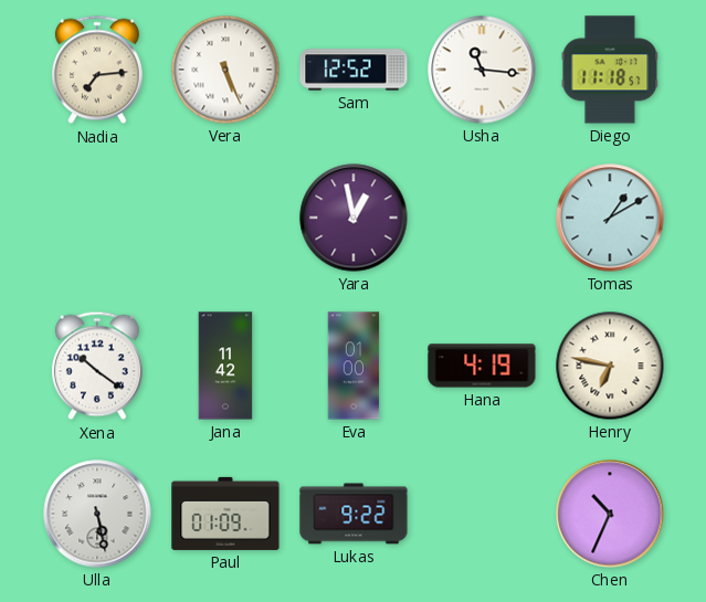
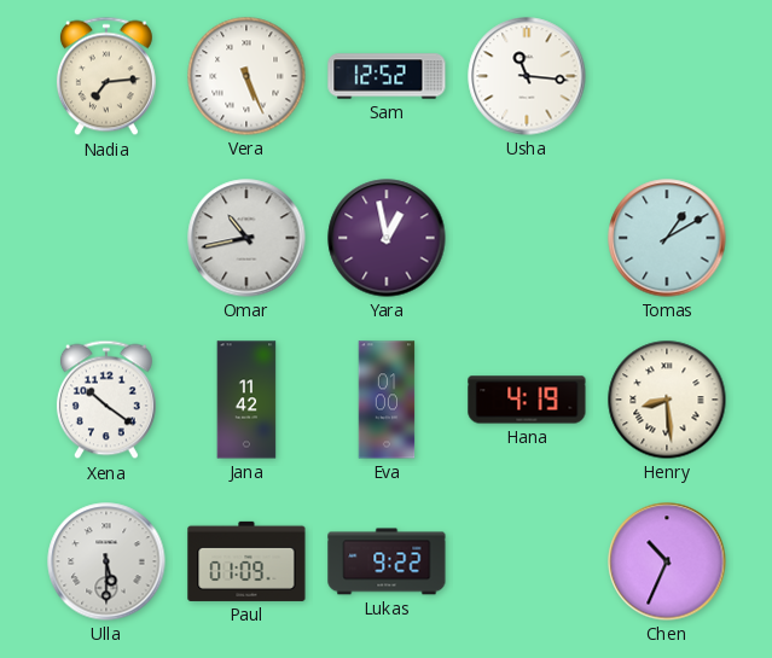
Diego: 11:18 -> none (610, 70)
Omar: none -> 10:43 (246, 238)
Henry: 6:47 -> 8:29 (667, 400)
Ulla: 5:28 -> 5:30 (106, 561)
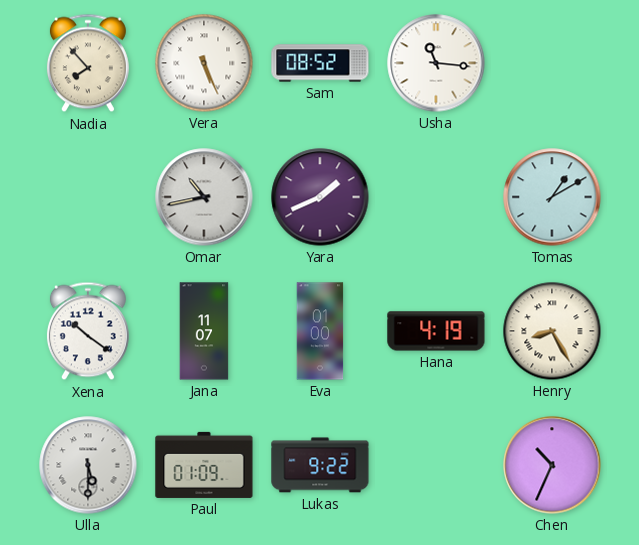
Nadia: 7:14 -> 7:53 (88, 63)
Sam: 12:52 -> 08:52 (320, 63)
Yara: 12:58 -> 1:41 (320, 197)
Jana: 11:42 -> 11:07 (204, 331)
Henry: 8:29 -> 8:25 (552, 331)
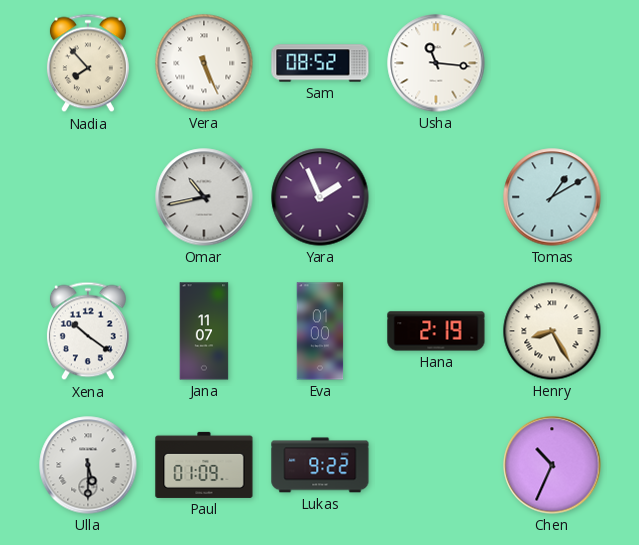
Yara: 1:41 -> 1:56 (320, 197)
Hana: 4:19 -> 2:19 (436, 331)
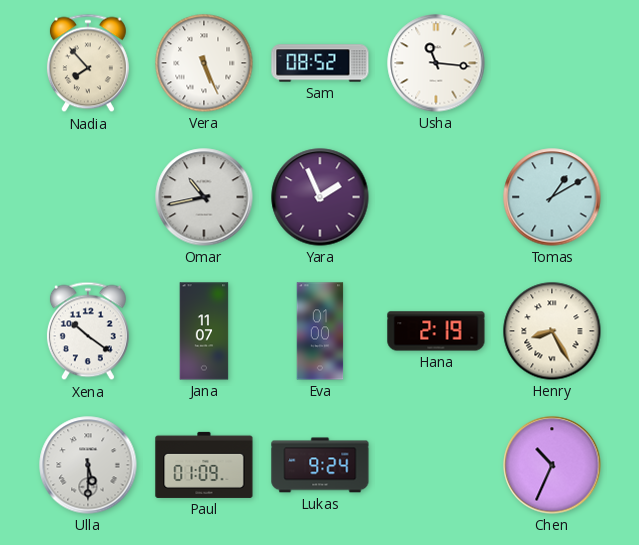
Lukas: 9:22 -> 9:24 (320, 465)
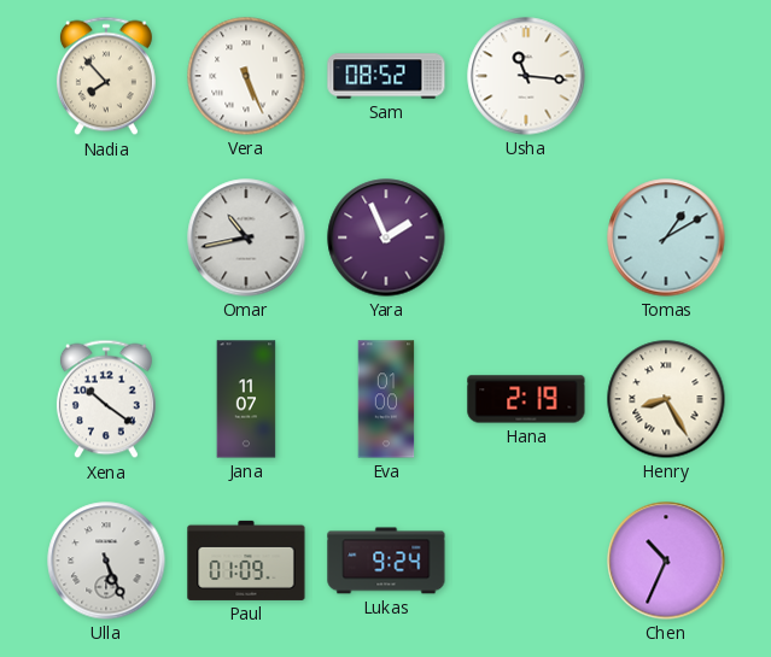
Ulla: 5:30 -> 5:26 (106, 561)
